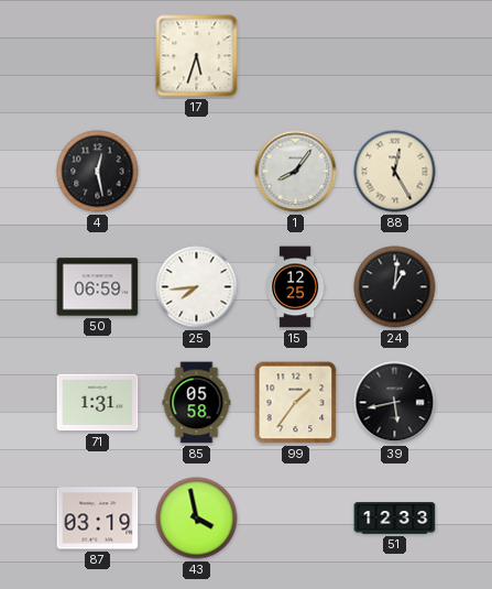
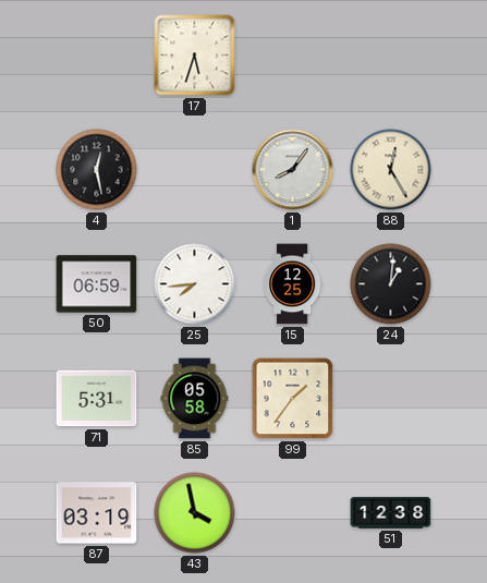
71: 1:31 -> 5:31 (97, 399)
39: 5:43 -> none (395, 403)
51: 12:33 -> 12:38 (391, 513)
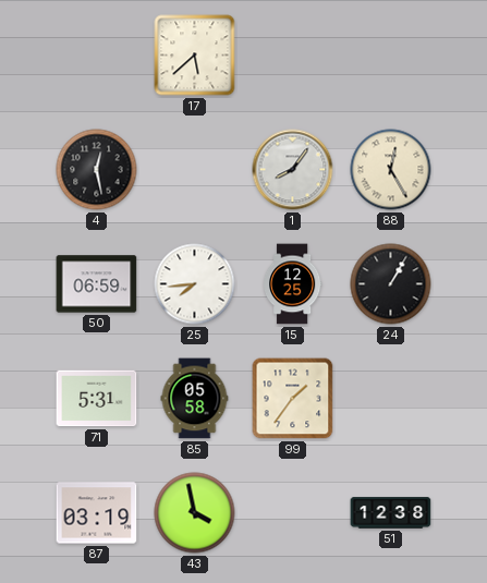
17: 5:33 -> 5:38 (195, 56)
24: 1:01 -> 1:05 (391, 284)
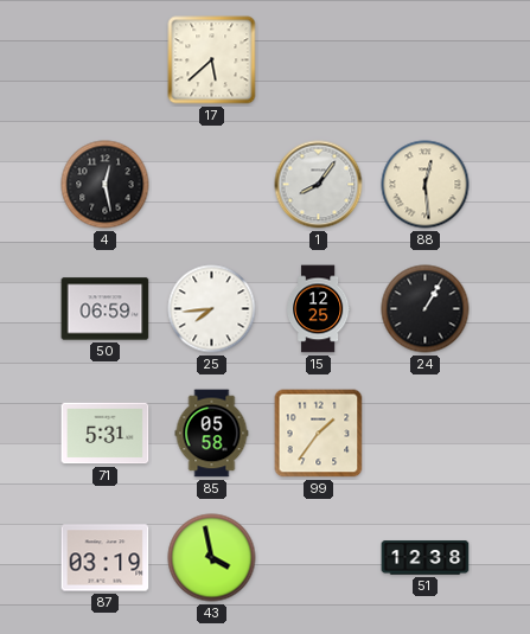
88: 12:25 -> 12:29 (426, 185)
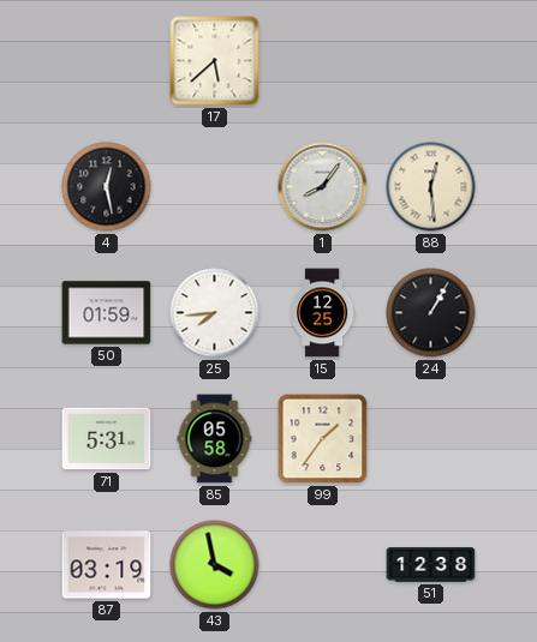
50: 06:59 -> 01:59 (107, 313)
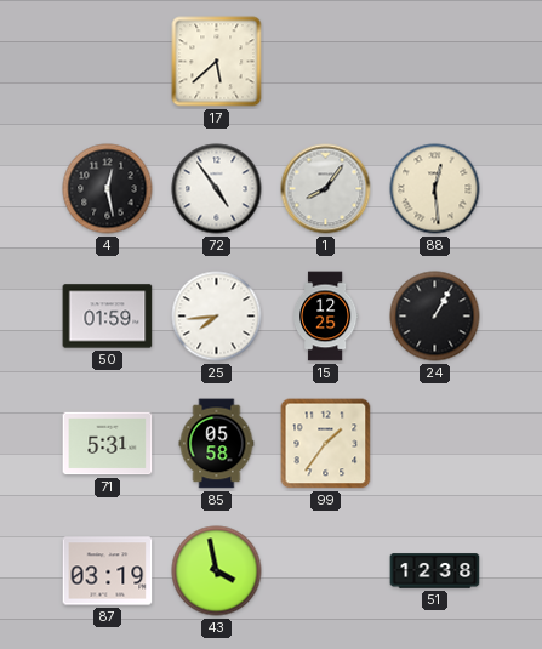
72: none -> 4:54 (217, 189)
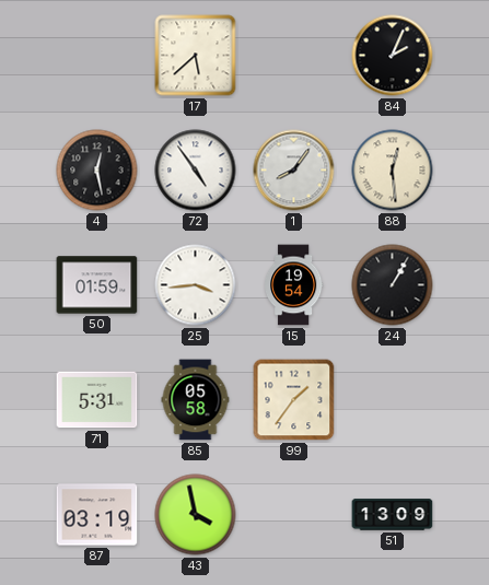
84: none -> 2:04 (393, 56)
25: 7:44 -> 3:44 (196, 285)
15: 12:25 -> 19:54 (294, 285)
51: 12:38 -> 13:09 (393, 515)
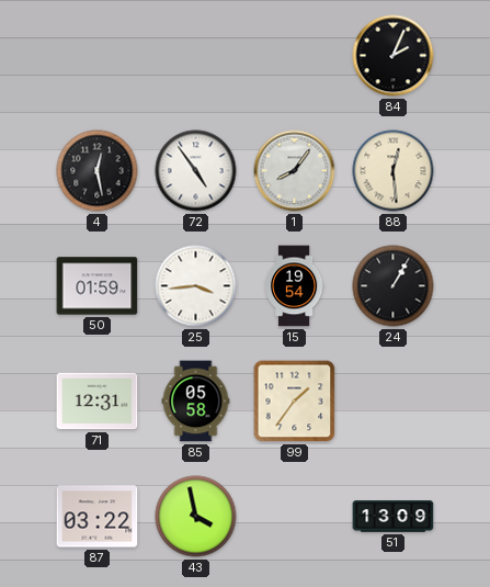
17: 5:38 -> none (196, 56)
71: 5:31 -> 12:31 (98, 402)
87: 03:19 -> 03:22 (98, 517)
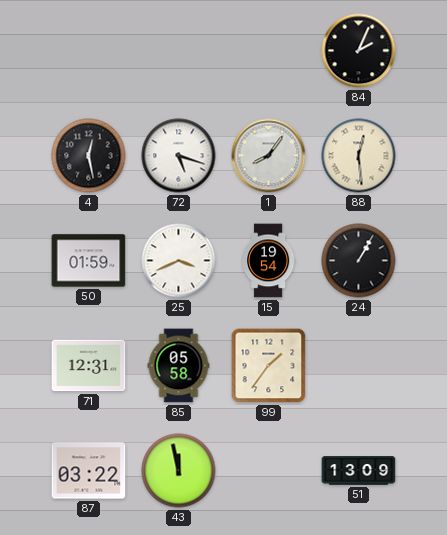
72: 4:54 -> 5:18 (179, 156)
25: 3:44 -> 3:41 (179, 261)
43: 3:58 -> 11:58 (179, 471)
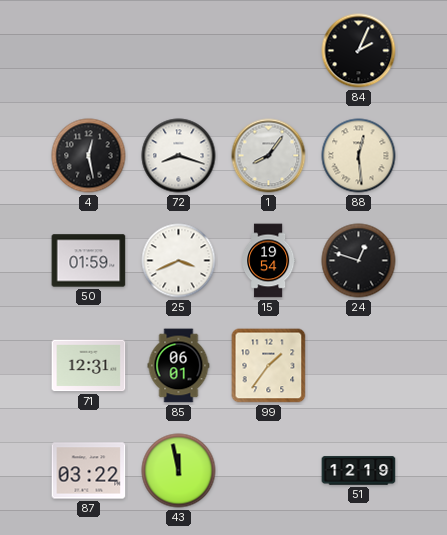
72: 5:18 -> 8:18 (179, 156)
24: 1:05 -> 12:48 (359, 261)
85: 05:58 -> 06:01 (179, 366)
51: 13:09 -> 12:19 (359, 471)
